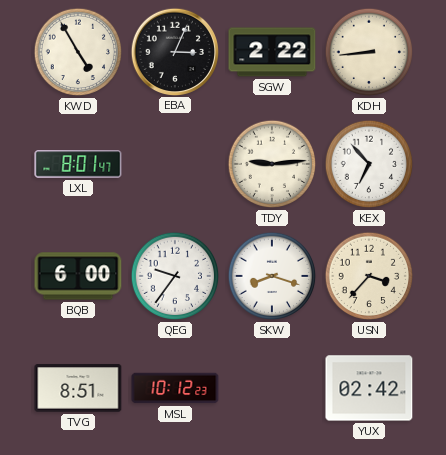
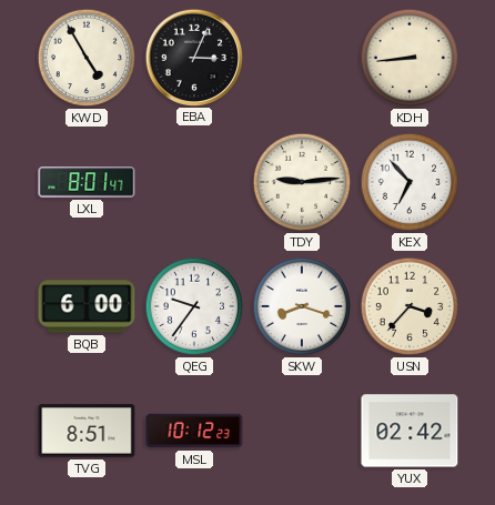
SGW: 2:22 -> none (272, 52)
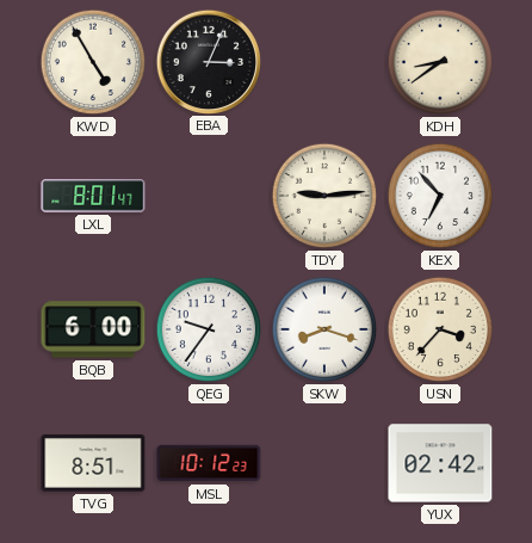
KDH: 8:44 -> 8:39 (440, 62)
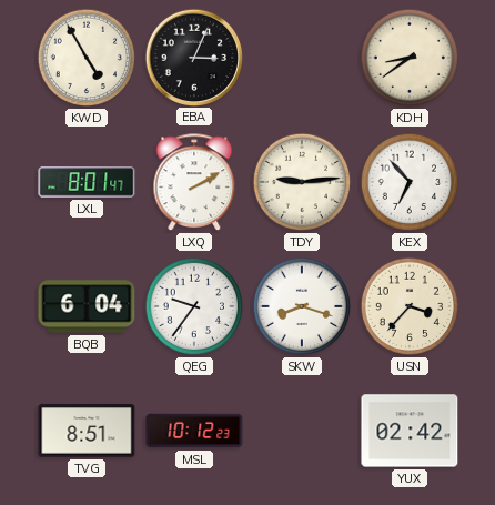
LXQ: none -> 2:10 (194, 183)
BQB: 6:00 -> 6:04 (87, 306)
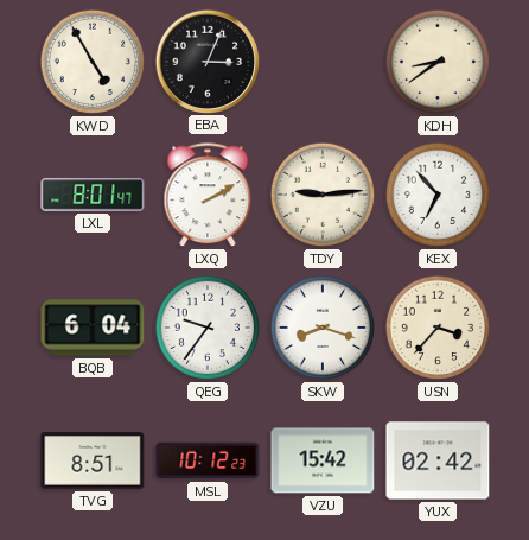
VZU: none -> 15:42 (323, 460)
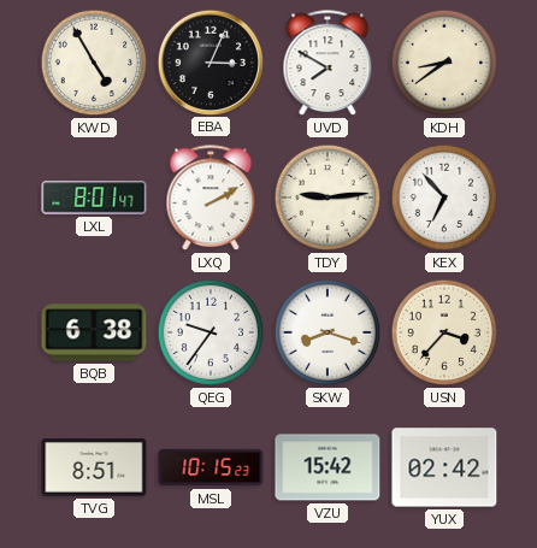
UVD: none -> 7:50 (327, 64)
BQB: 6:04 -> 6:38 (94, 332)
MSL: 10:12 -> 10:15 (211, 467)
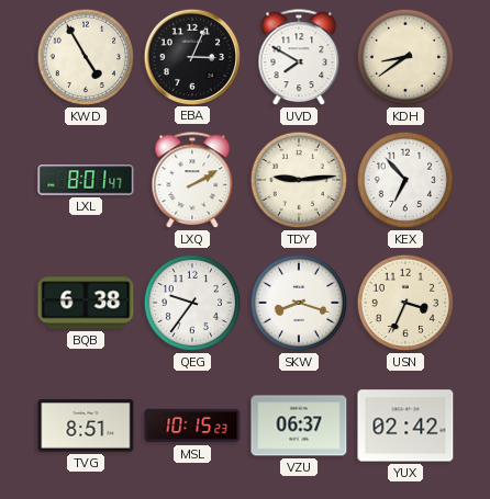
USN: 3:37 -> 3:34 (405, 303)
VZU: 15:42 -> 06:37 (299, 426)
